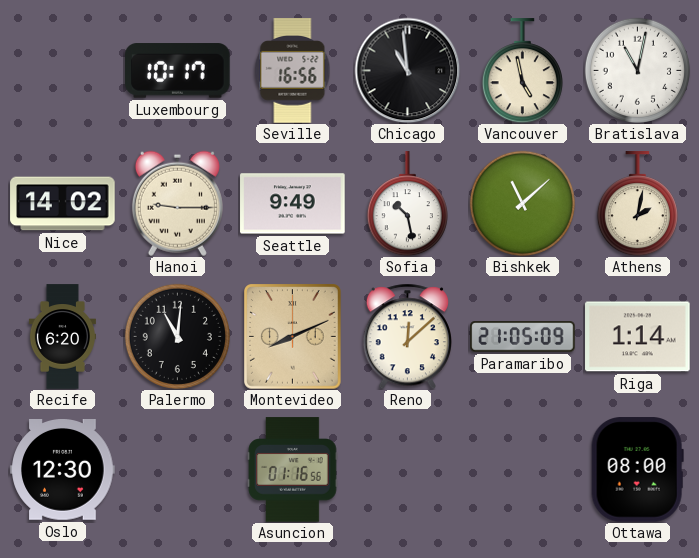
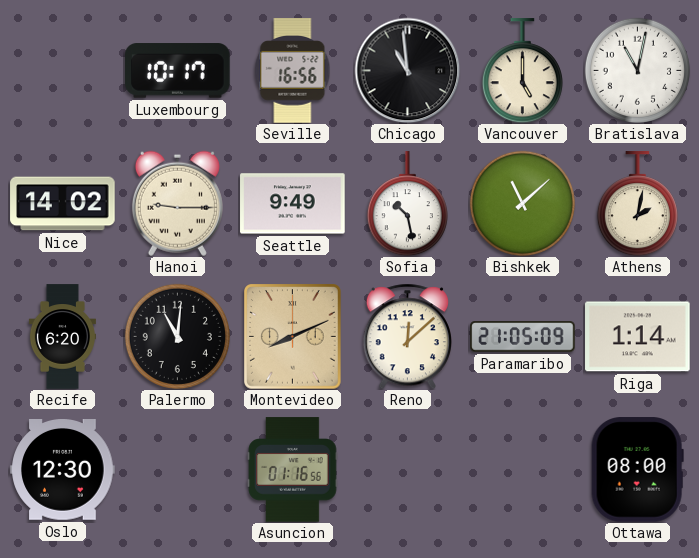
Vancouver: 4:58 -> 5:00 (522, 71)
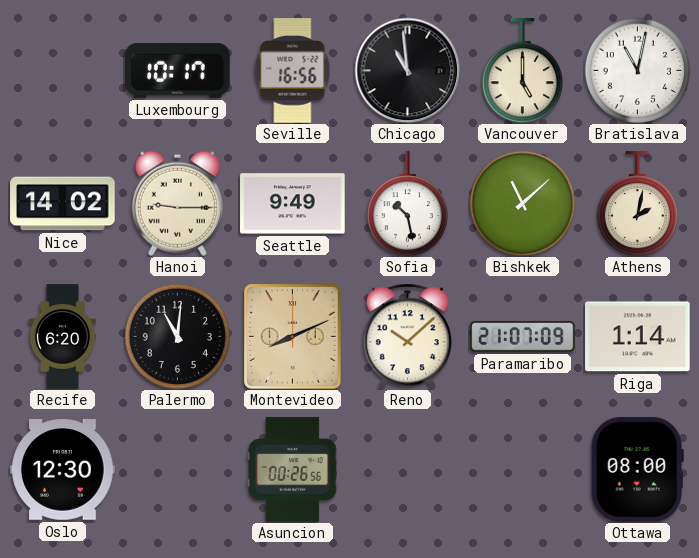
Reno: 12:08 -> 10:08 (407, 336)
Paramaribo: 21:05 -> 21:07 (523, 337)
Asuncion: 01:16 -> 00:26 (293, 470)
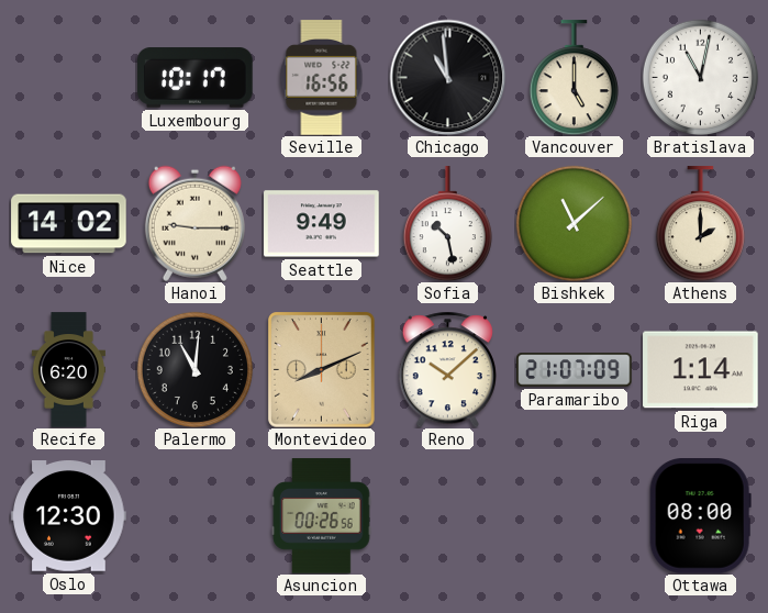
Athens: 2:02 -> 2:00 (700, 224)
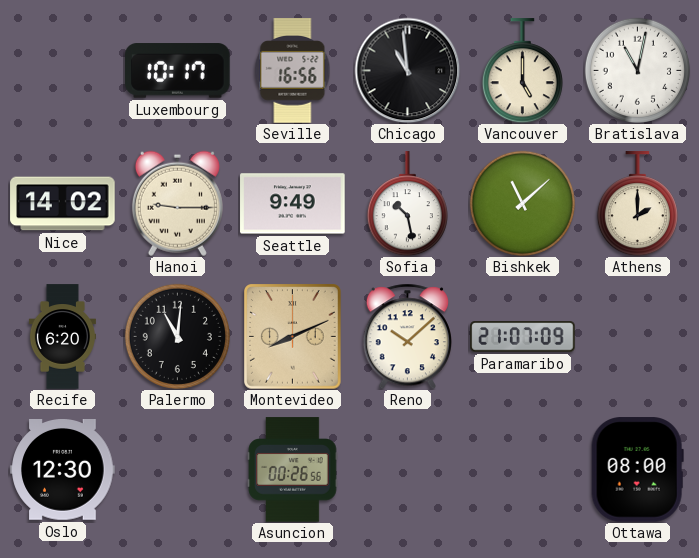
Riga: 1:14 -> none (701, 370)
